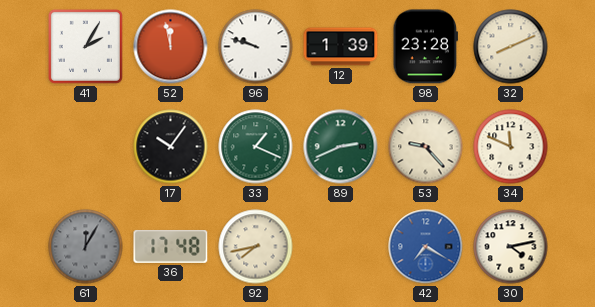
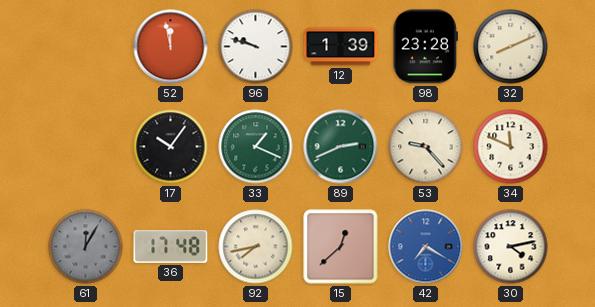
41: 2:05 -> none (85, 46)
15: none -> 12:38 (341, 247)
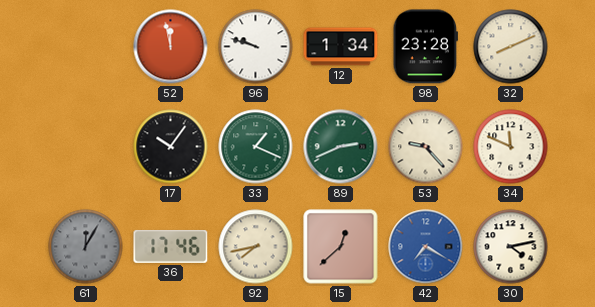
12: 1:39 -> 1:34 (341, 47)
36: 17:48 -> 17:46 (171, 246)
